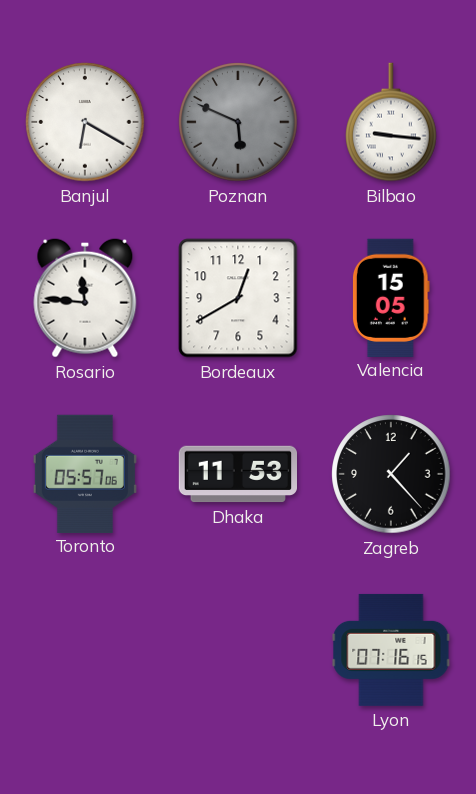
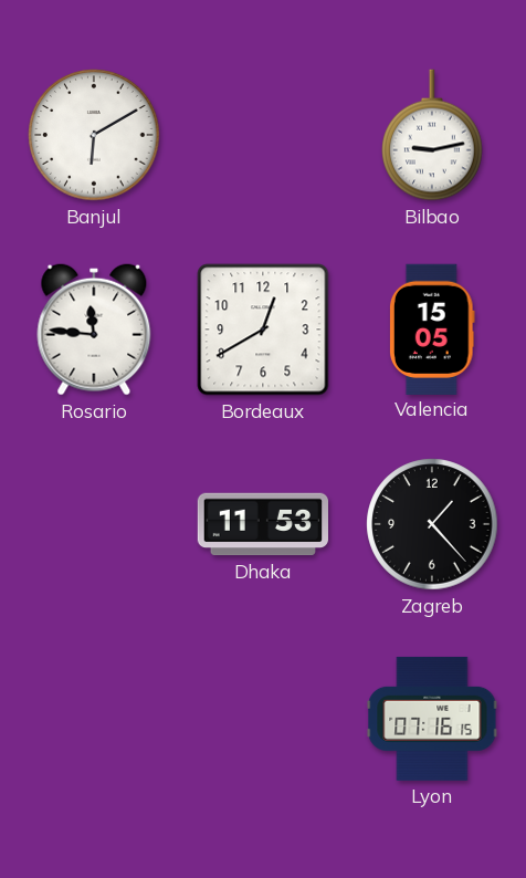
Banjul: 6:20 -> 6:10 (94, 135)
Poznan: 5:49 -> none (238, 122)
Bilbao: 9:16 -> 9:13 (432, 135)
Toronto: 05:57 -> none (85, 473)
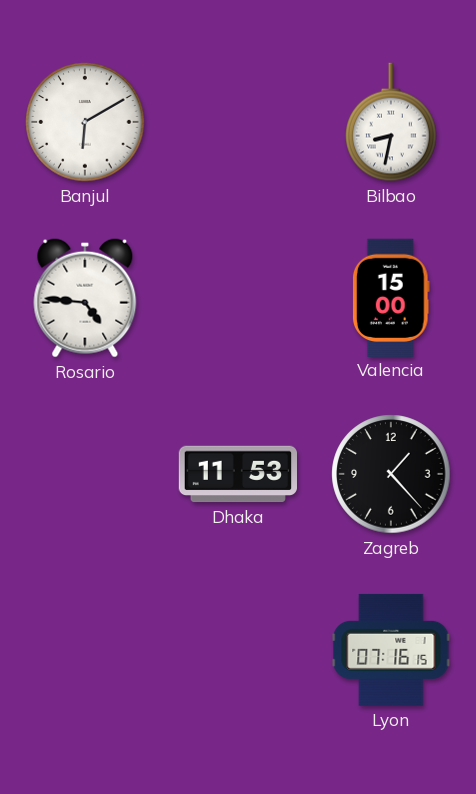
Bilbao: 9:13 -> 8:32 (391, 122)
Rosario: 11:46 -> 4:46 (85, 298)
Bordeaux: 12:40 -> none (263, 330)
Valencia: 15:05 -> 15:00 (391, 297)
